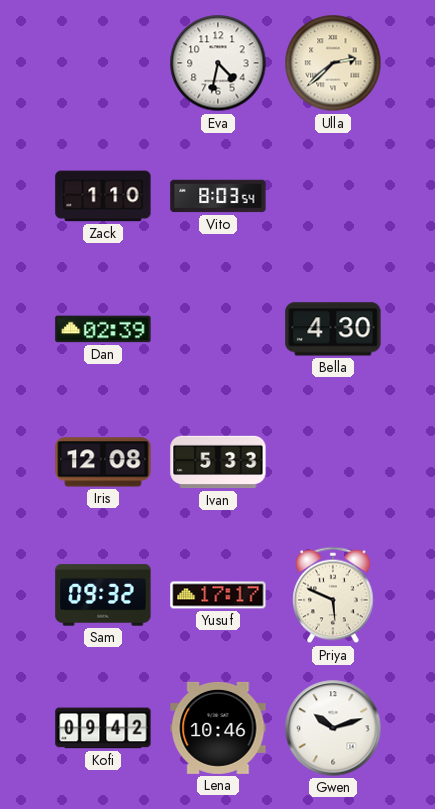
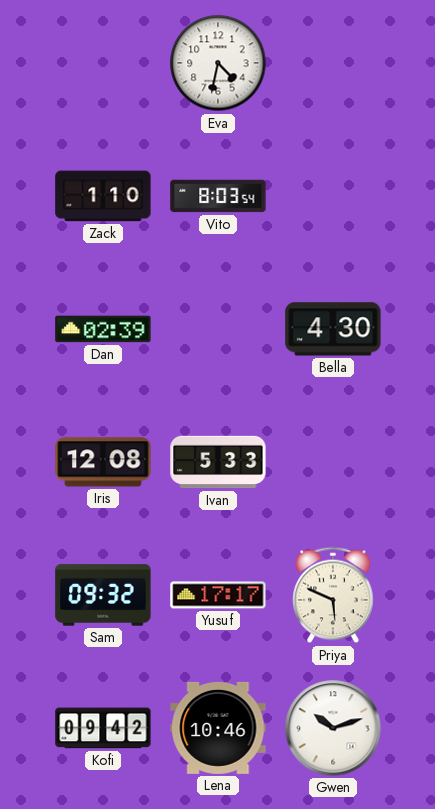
Ulla: 2:38 -> none (333, 63)
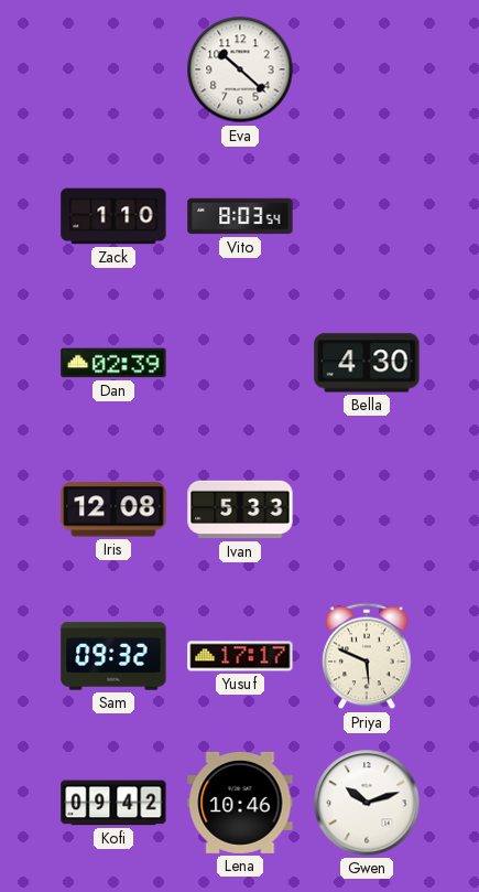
Eva: 4:32 -> 10:22 (240, 69)
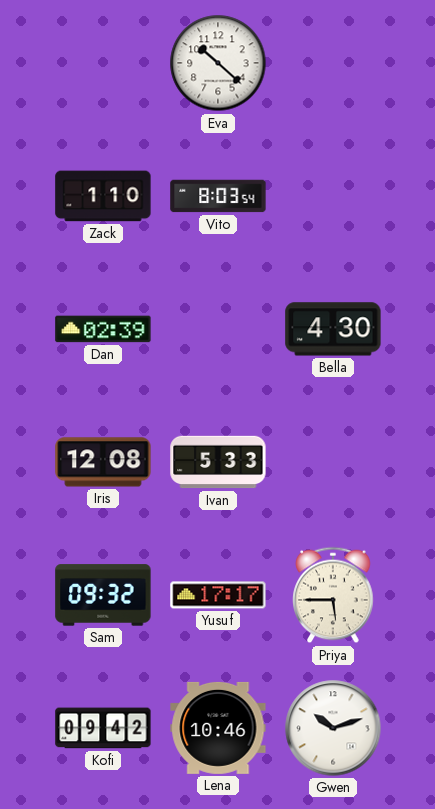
Priya: 5:49 -> 5:45 (333, 595)
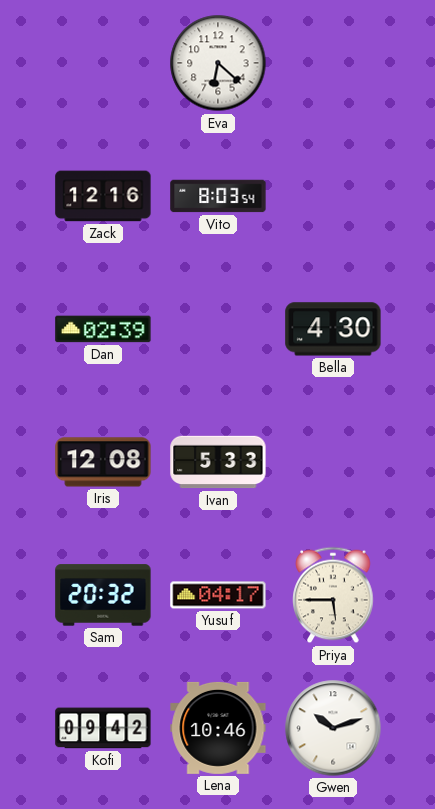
Eva: 10:22 -> 6:22 (218, 63)
Zack: 1:10 -> 12:16 (103, 196)
Sam: 09:32 -> 20:32 (103, 595)
Yusuf: 17:17 -> 04:17 (218, 595)
